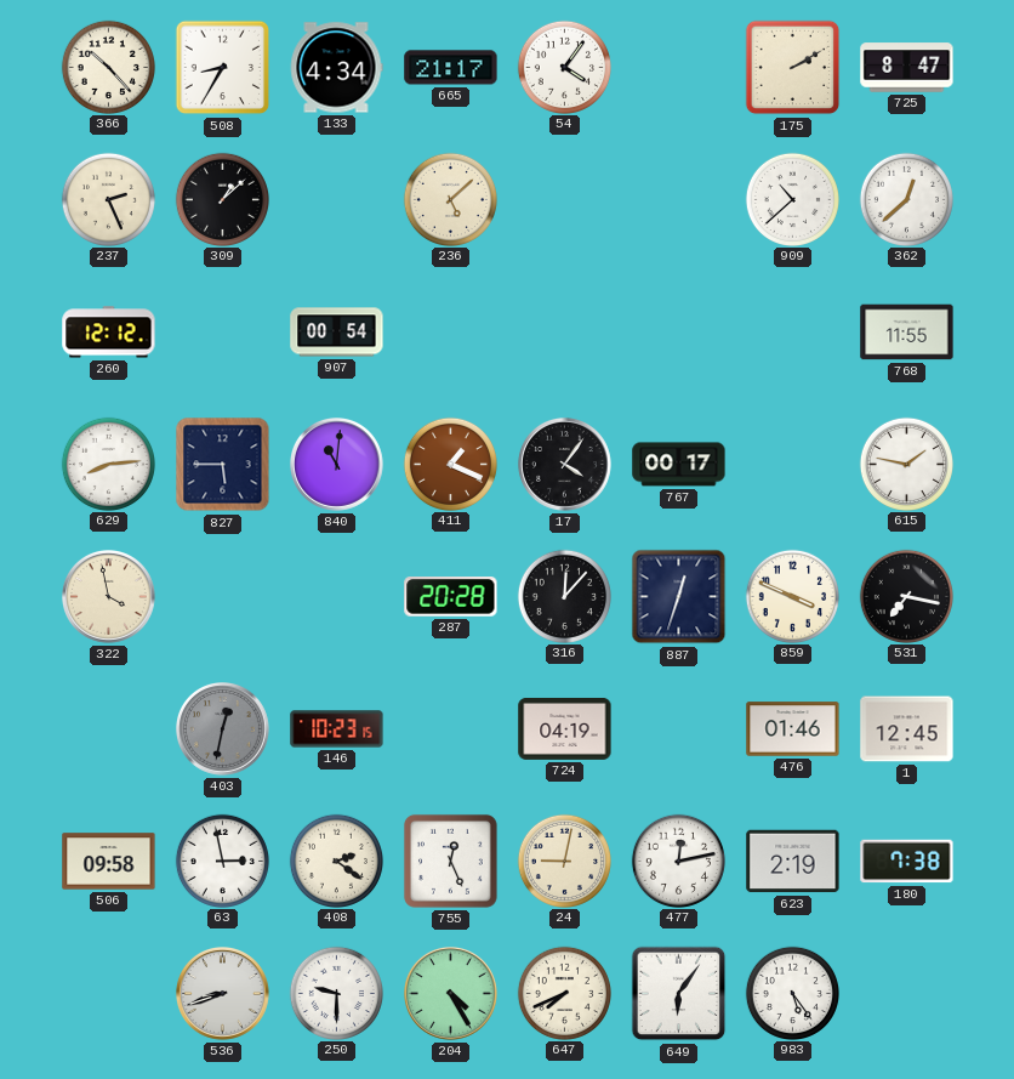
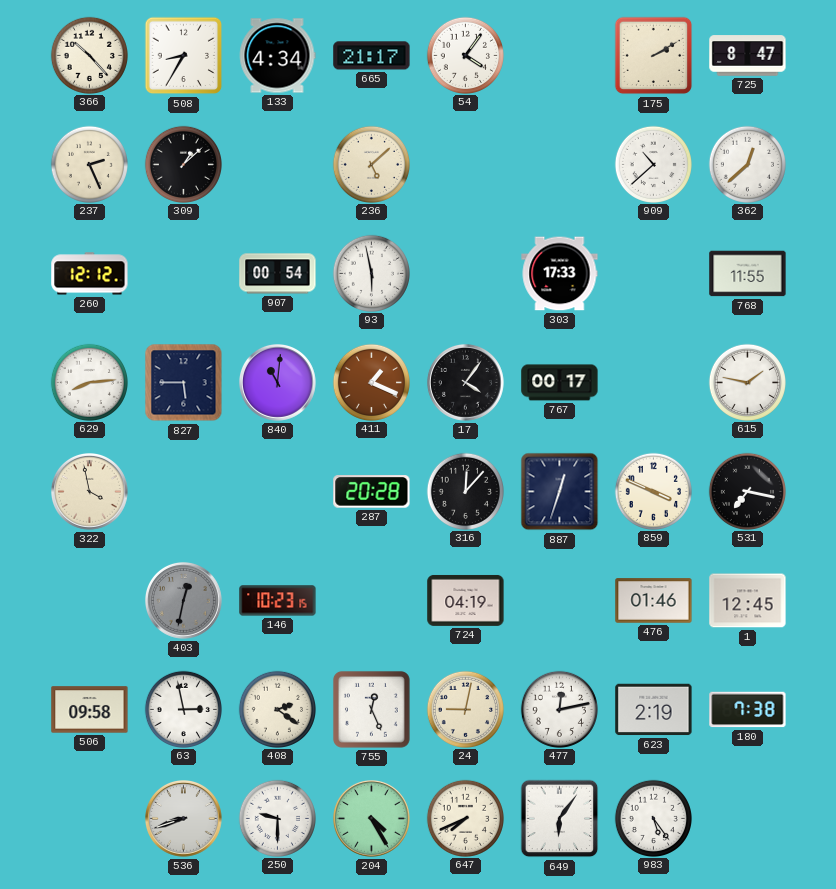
93: none -> 5:58 (371, 273)
303: none -> 17:33 (560, 274)
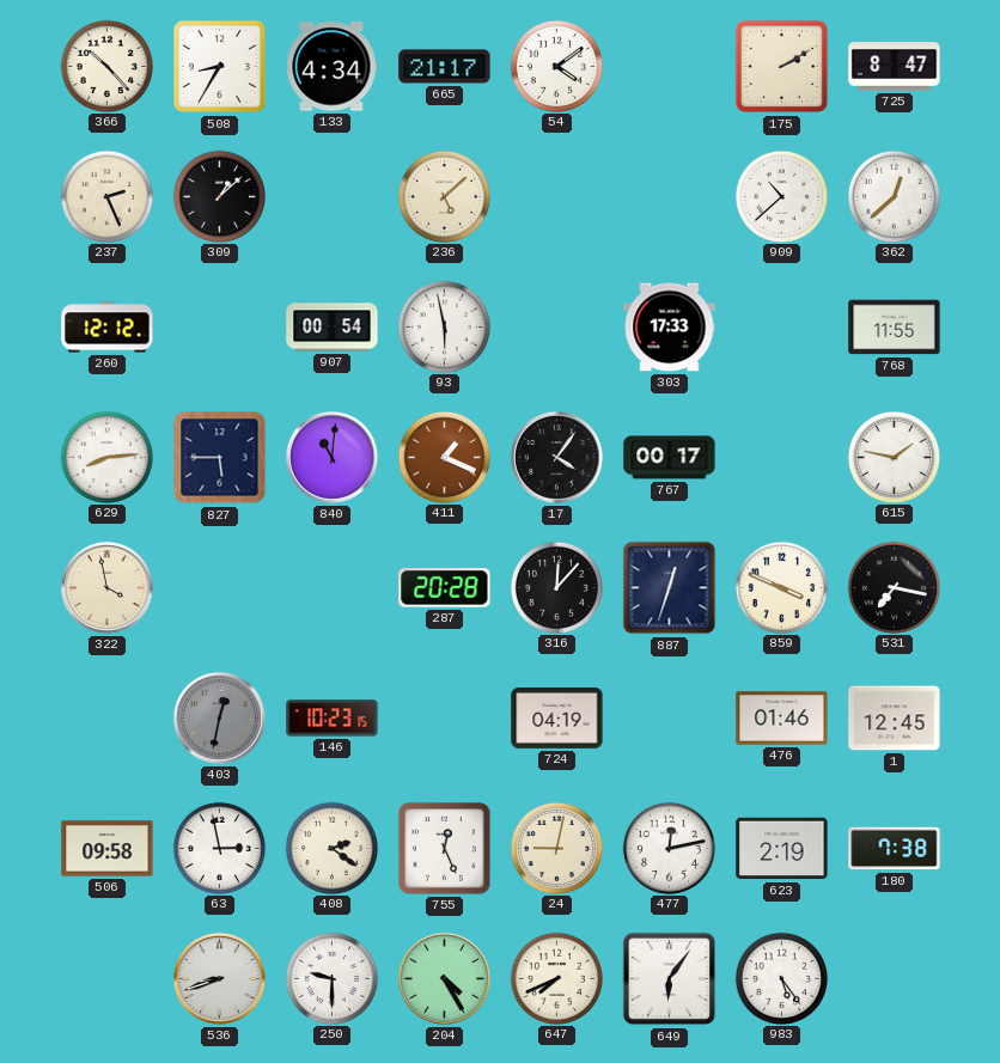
54: 4:06 -> 4:09 (556, 66)
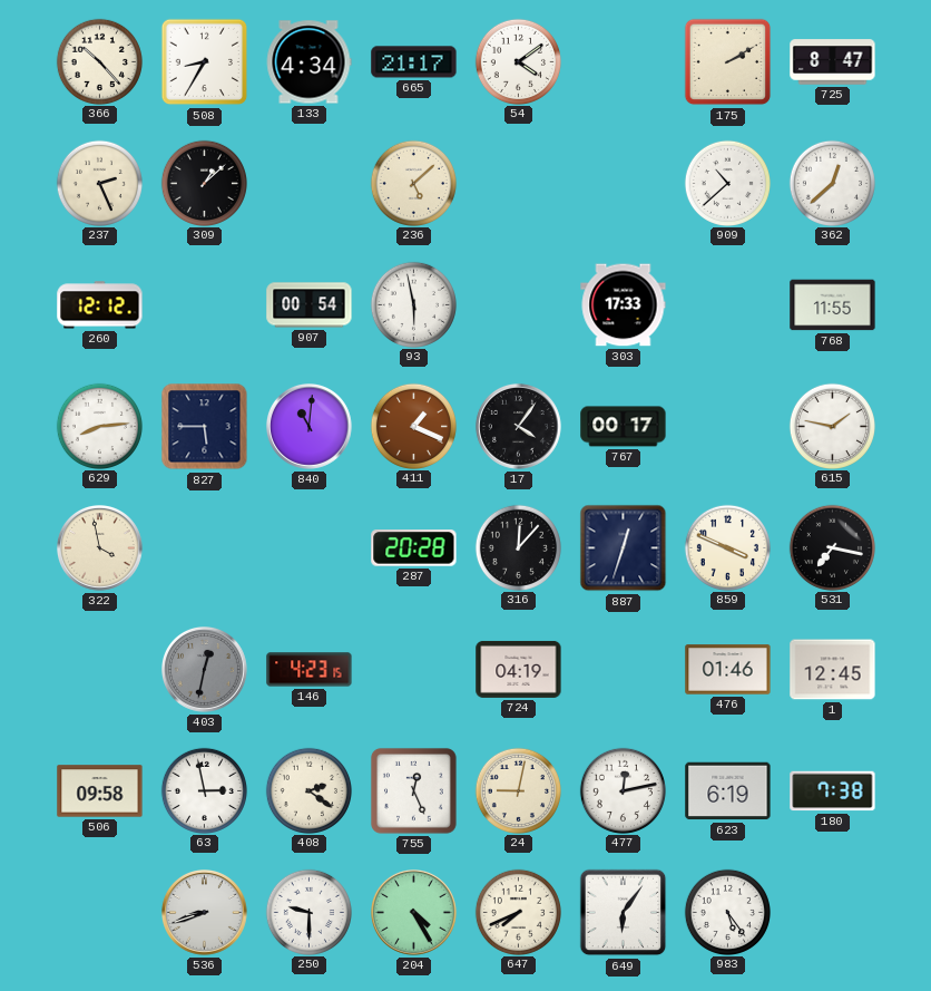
146: 10:23 -> 4:23 (310, 670)
623: 2:19 -> 6:19 (728, 791)
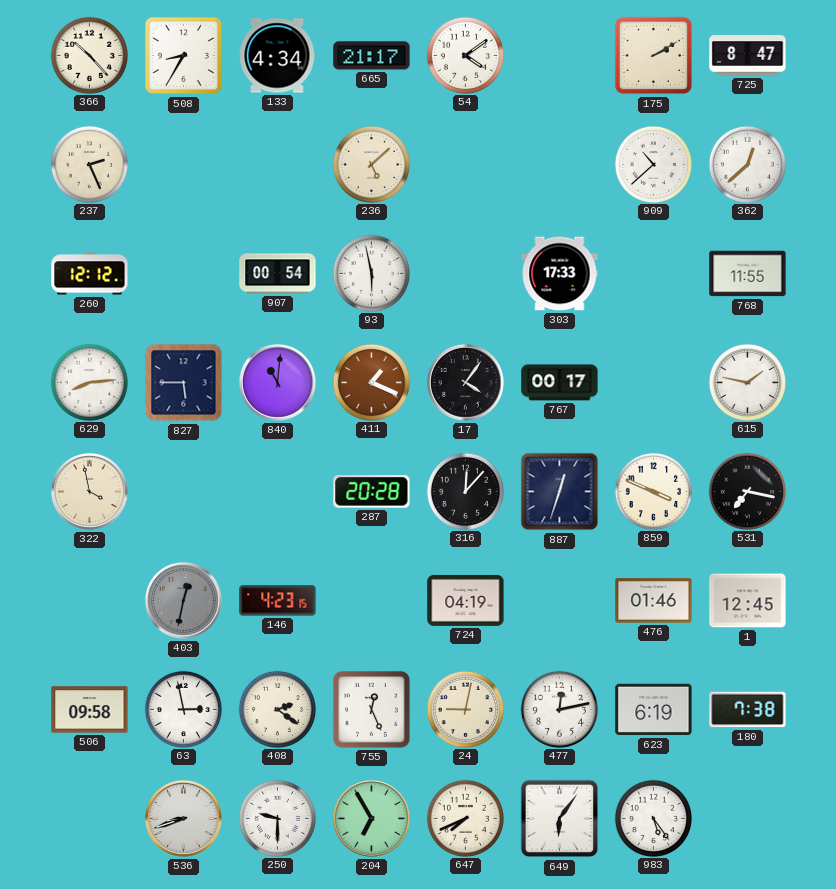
309: 1:08 -> none (204, 183)
204: 4:25 -> 6:55 (372, 819)
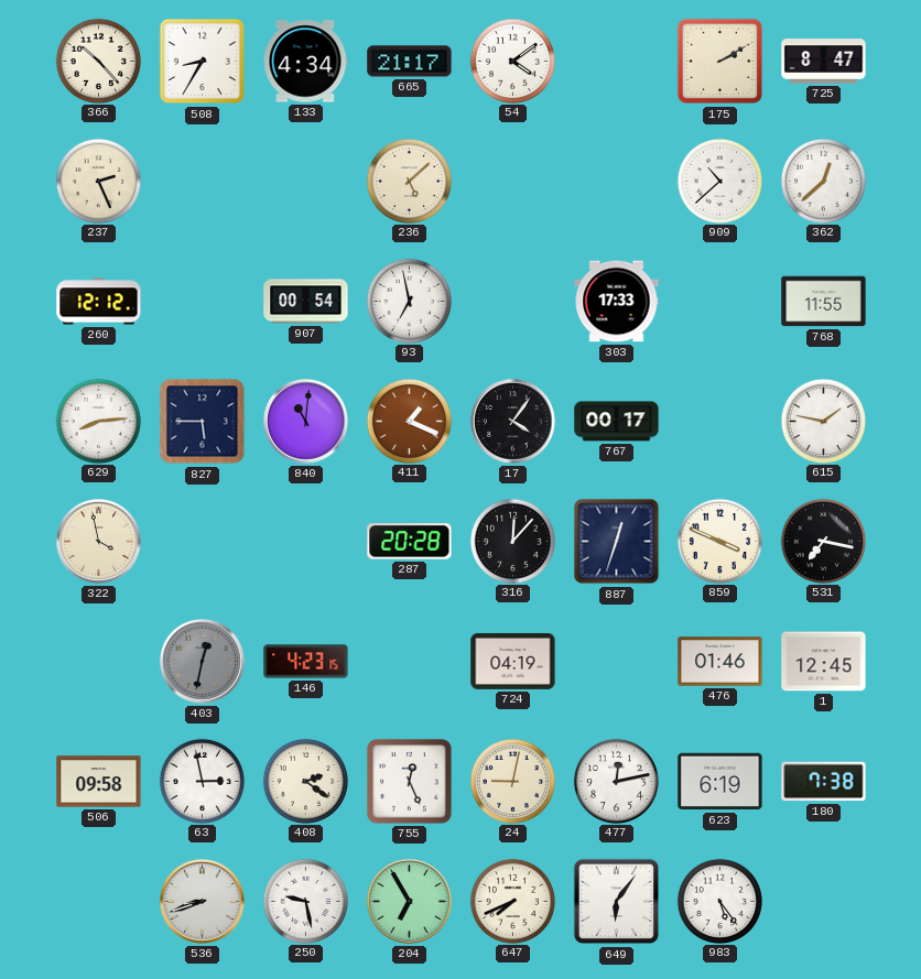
93: 5:58 -> 6:58 (409, 301)
250: 9:30 -> 9:28 (305, 901)
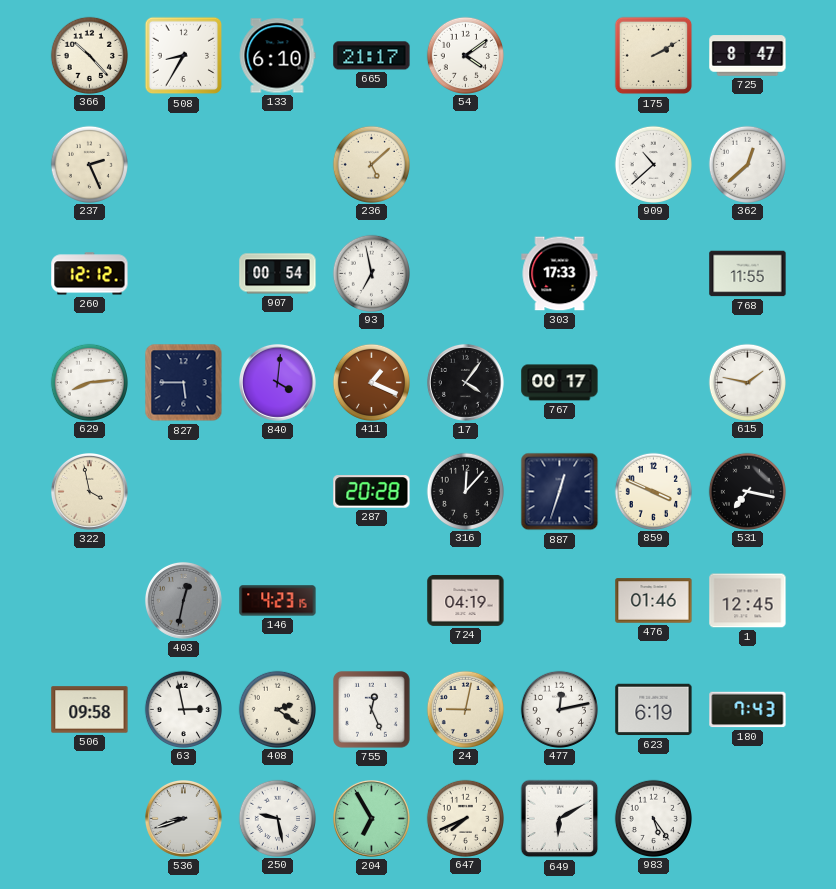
133: 4:34 -> 6:10 (277, 56)
840: 11:01 -> 4:01 (278, 383)
180: 7:38 -> 7:43 (748, 710)
649: 6:06 -> 6:10 (560, 819)
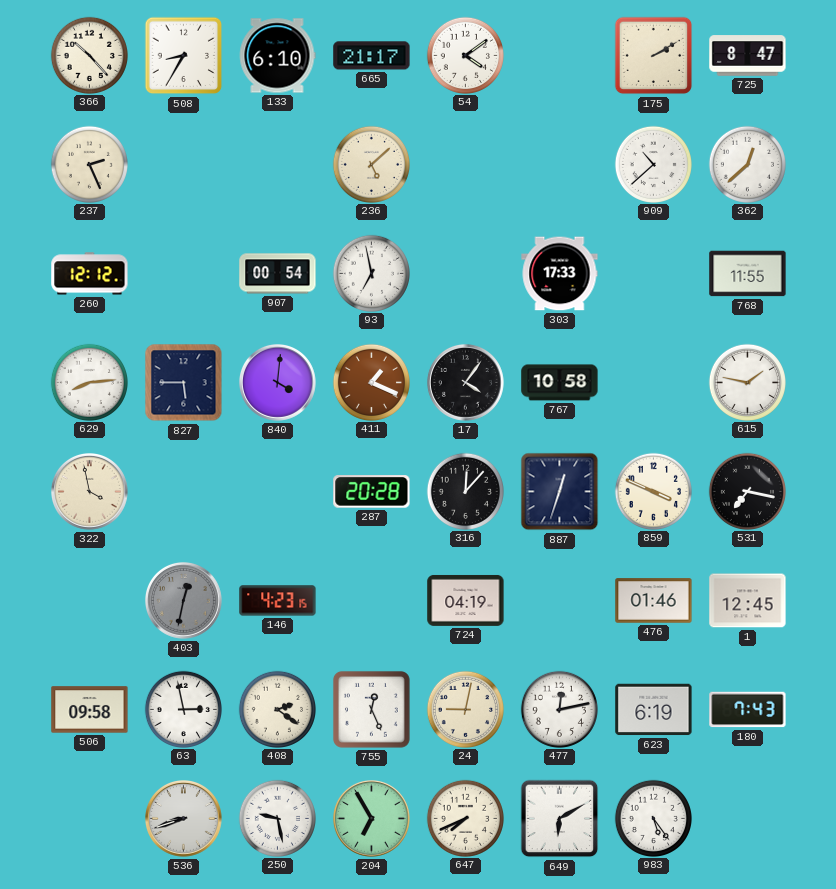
767: 00:17 -> 10:58 (560, 383)
